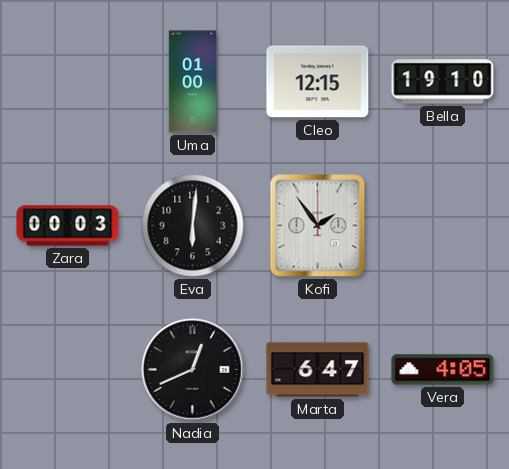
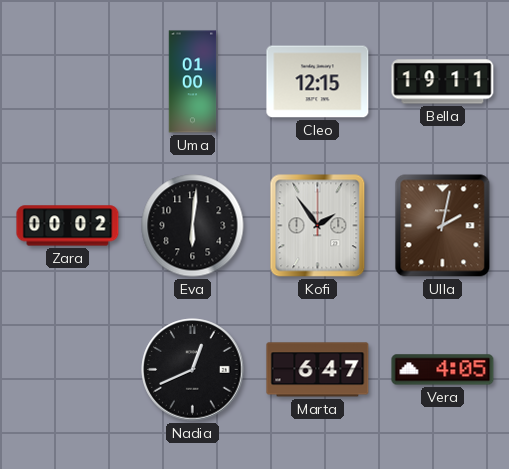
Bella: 19:10 -> 19:11 (443, 82)
Zara: 00:03 -> 00:02 (68, 226)
Ulla: none -> 2:02 (443, 226)
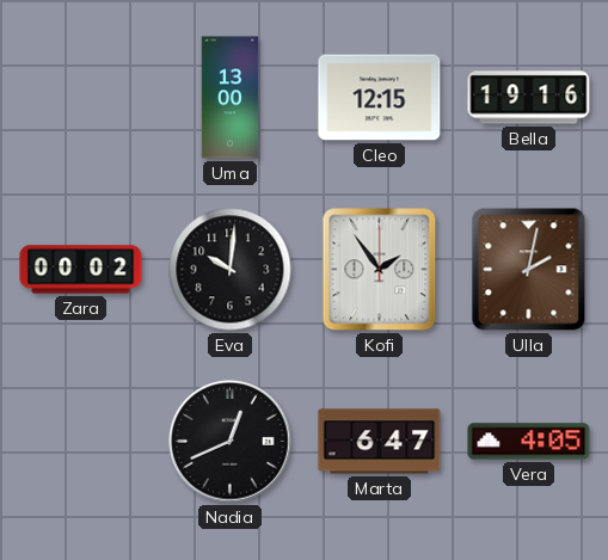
Uma: 01:00 -> 13:00 (231, 98)
Bella: 19:11 -> 19:16 (529, 98)
Eva: 6:01 -> 10:01 (231, 270)
